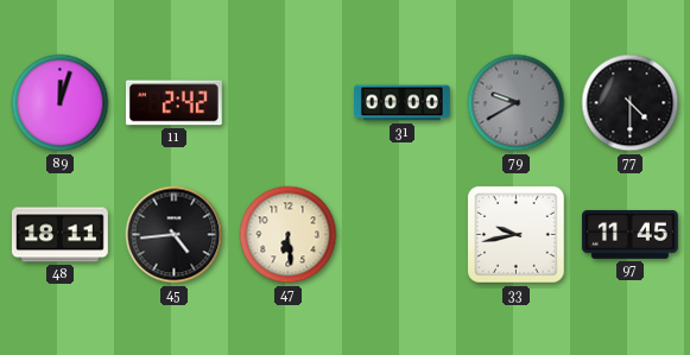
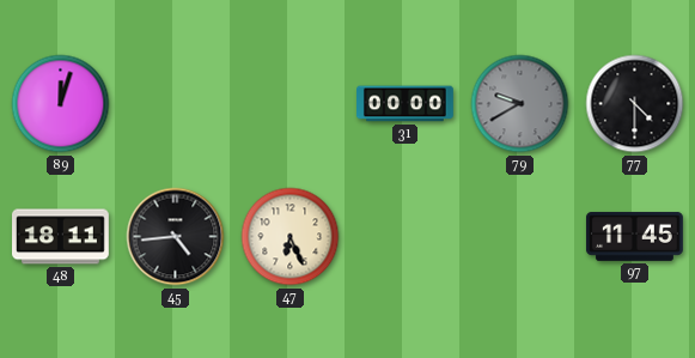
11: 2:42 -> none (173, 103)
47: 6:29 -> 6:26 (291, 237)
33: 9:43 -> none (517, 235)
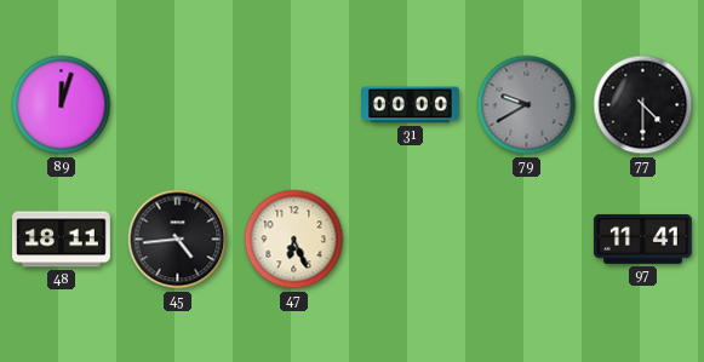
97: 11:45 -> 11:41 (643, 239)
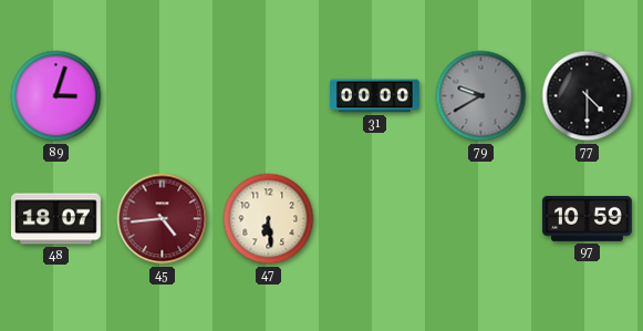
89: 12:03 -> 3:03 (56, 96)
48: 18:11 -> 18:07 (56, 219)
45 dial: black -> burgundy (163, 219)
47: 6:26 -> 6:29 (269, 219)
97: 11:41 -> 10:59 (588, 218)
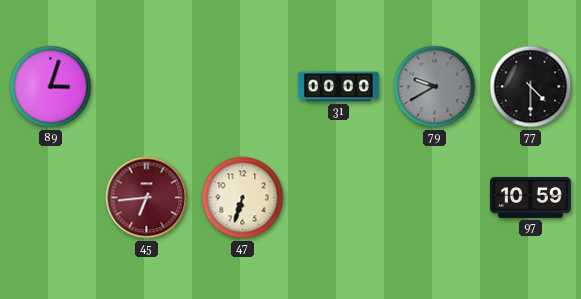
48: 18:07 -> none (56, 219)
45: 4:44 -> 6:44 (147, 198)
47: 6:29 -> 6:33 (243, 198)
